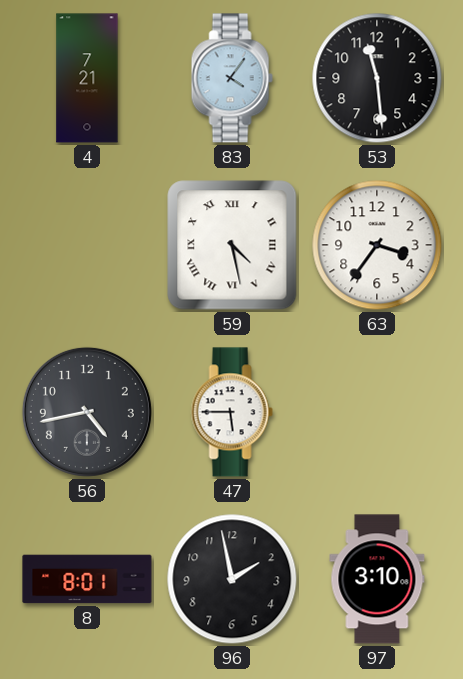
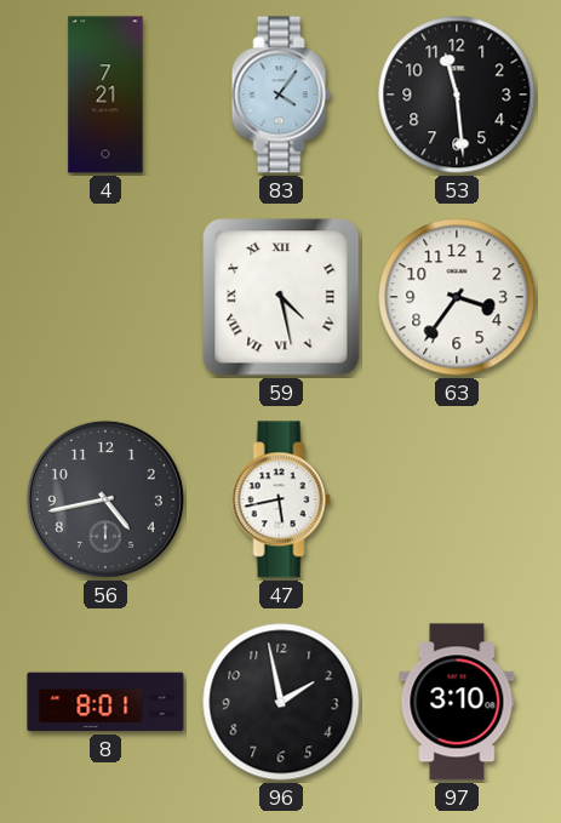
47: 5:45 -> 5:43 (281, 499)
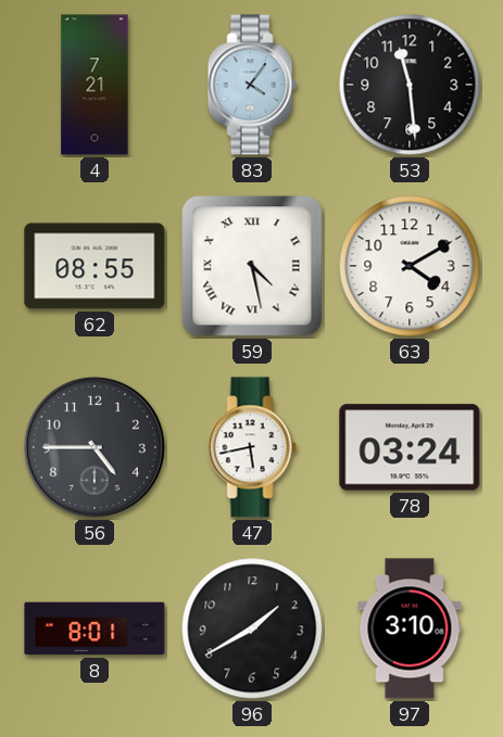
62: none -> 08:55 (95, 266)
63: 3:36 -> 4:10 (410, 266)
56: 4:43 -> 4:45 (95, 447)
78: none -> 03:24 (410, 447)
96: 1:58 -> 1:40 (252, 628)
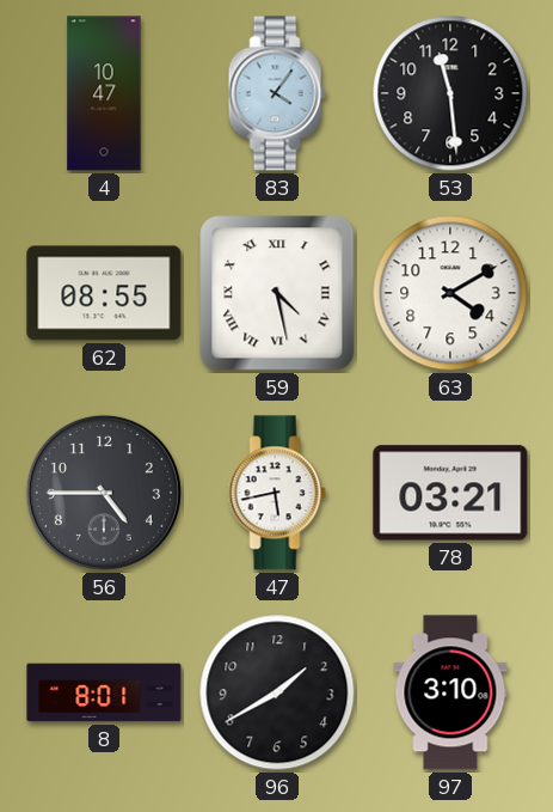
4: 7:21 -> 10:47 (104, 93)
78: 03:24 -> 03:21 (450, 493)
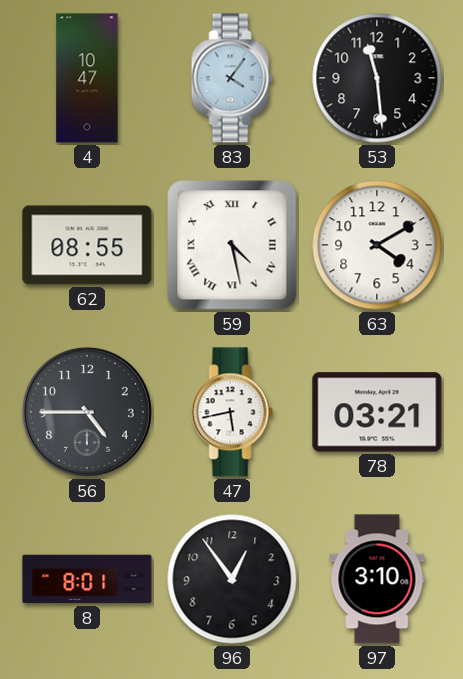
96: 1:40 -> 12:54 (232, 579)
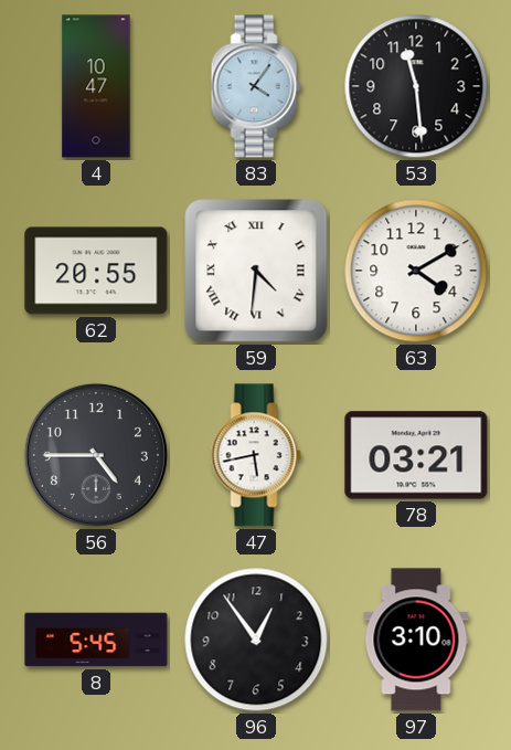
62: 08:55 -> 20:55 (96, 271)
59: 4:28 -> 4:31 (256, 271)
8: 8:01 -> 5:45 (96, 640)
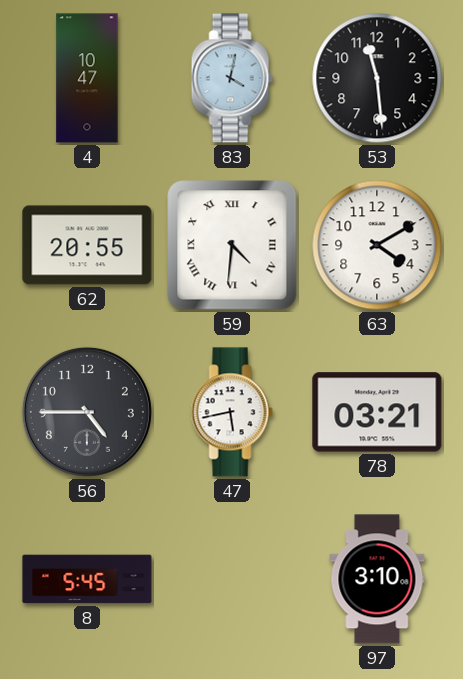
83: 4:06 -> 4:02 (232, 78)
96: 12:54 -> none (256, 640)
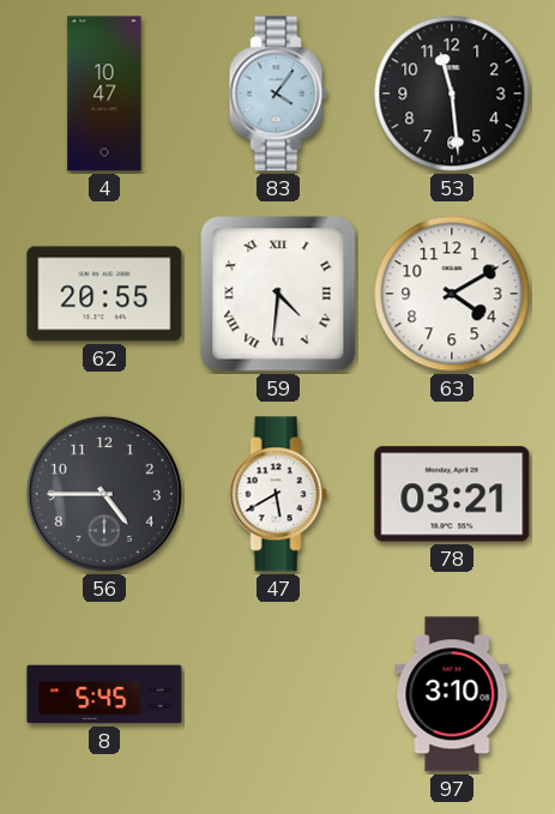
83: 4:02 -> 4:06 (278, 94)
47: 5:43 -> 5:40 (278, 494)
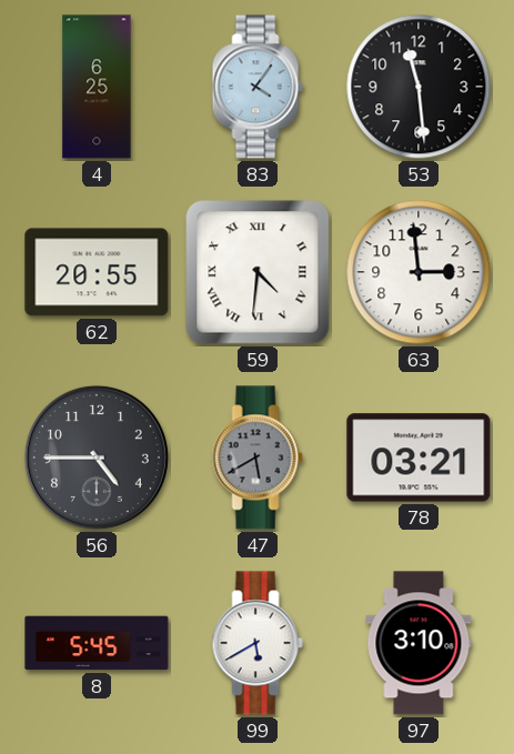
4: 10:47 -> 6:25 (97, 87)
63: 4:10 -> 2:59 (419, 272)
47 dial: white -> grey (258, 458)
99: none -> 5:40 (258, 643)
